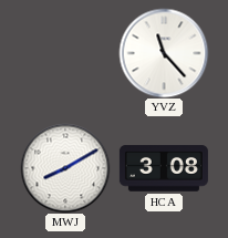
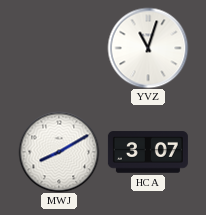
YVZ: 11:23 -> 11:03 (148, 48)
HCA: 3:08 -> 3:07 (148, 152)
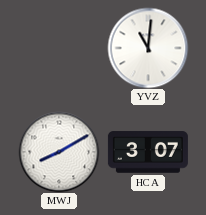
YVZ: 11:03 -> 11:01 (148, 48)
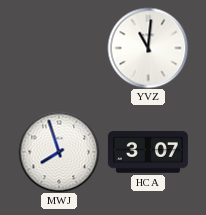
MWJ: 8:10 -> 7:57 (59, 152)
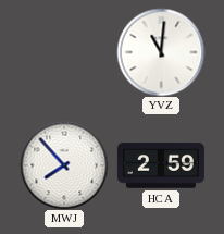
MWJ: 7:57 -> 7:53 (64, 165)
HCA: 3:07 -> 2:59 (161, 165)
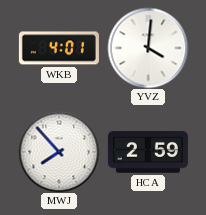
WKB: none -> 4:01 (59, 48)
YVZ: 11:01 -> 4:01 (148, 48)
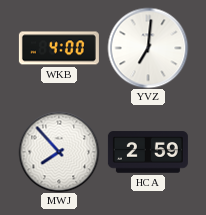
WKB: 4:01 -> 4:00 (59, 48)
YVZ: 4:01 -> 7:01 (148, 48)
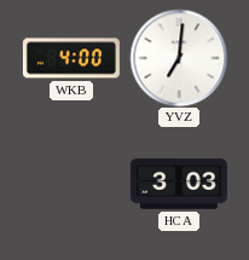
MWJ: 7:53 -> none (59, 152)
HCA: 2:59 -> 3:03 (179, 184)
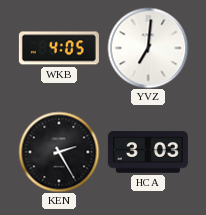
WKB: 4:00 -> 4:05 (59, 48)
KEN: none -> 2:25 (59, 152)
